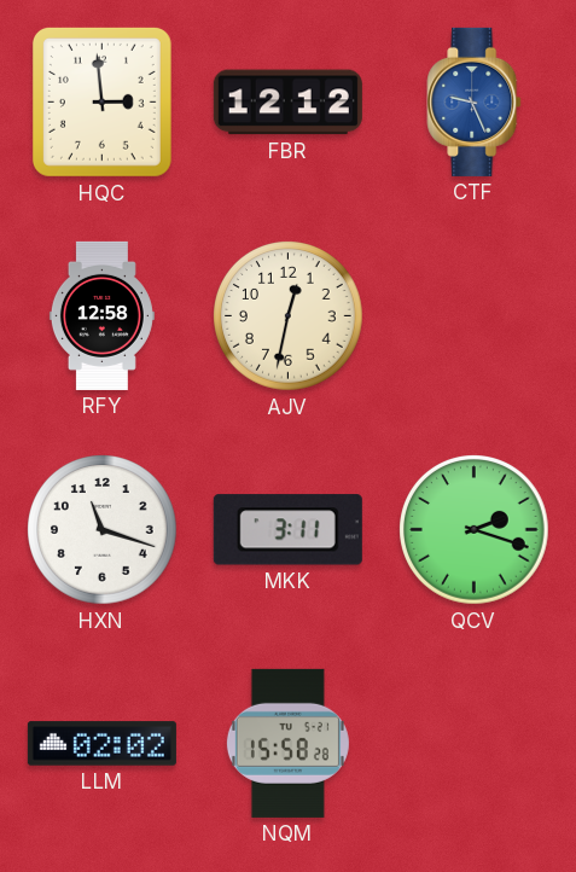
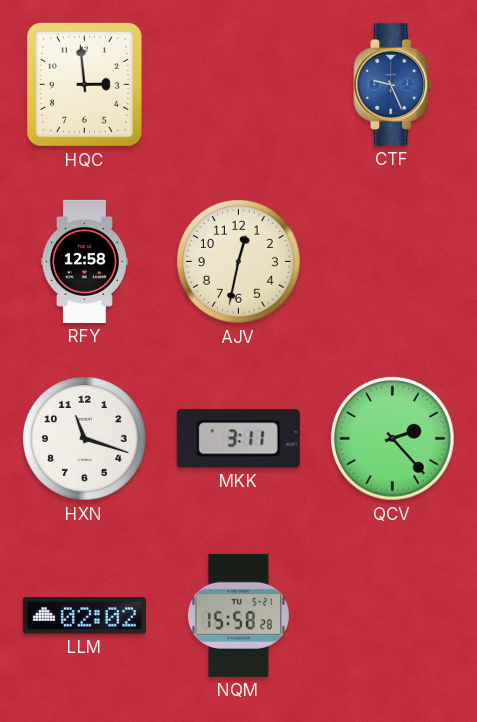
FBR: 12:12 -> none (287, 103)
QCV: 2:18 -> 2:23 (393, 439)
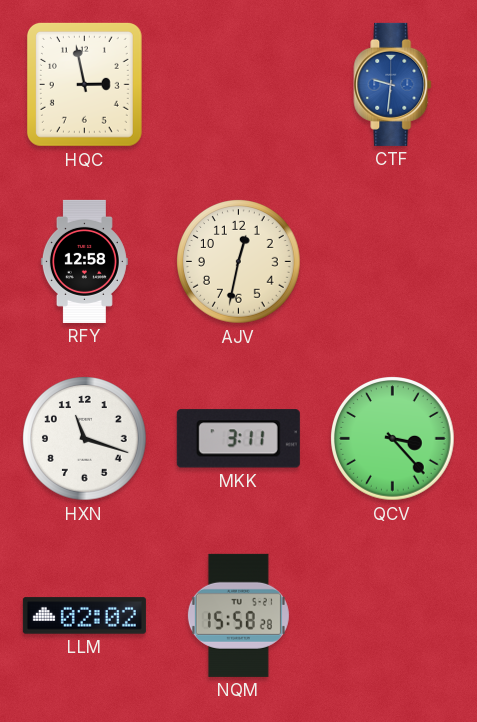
HQC: 2:59 -> 2:58 (84, 84)
CTF: 9:26 -> 9:31 (393, 84)
QCV: 2:23 -> 3:23 (393, 439)
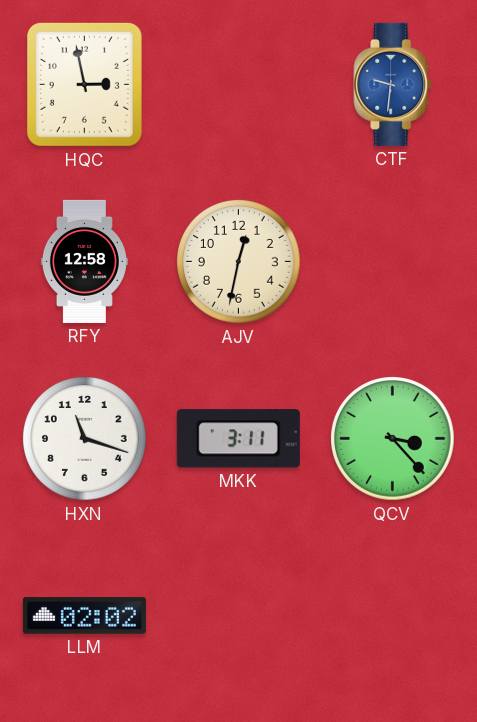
NQM: 15:58 -> none (238, 615)
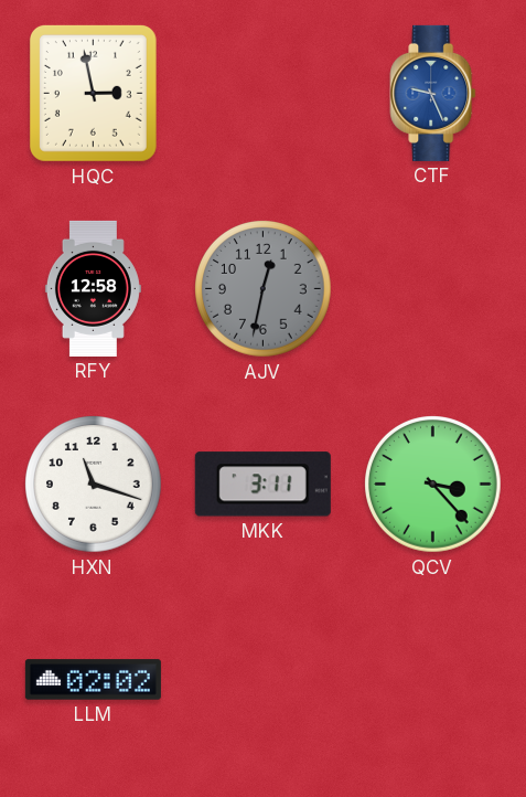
CTF: 9:31 -> 9:26 (433, 93)
AJV dial: cream -> grey (264, 289)
